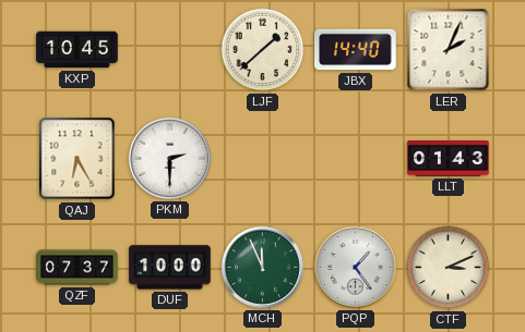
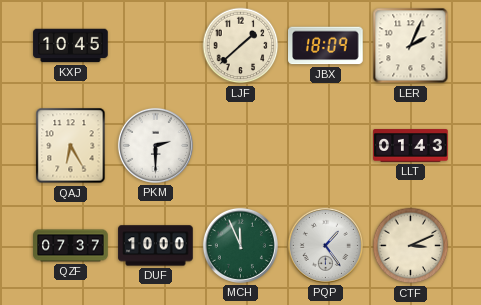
JBX: 14:40 -> 18:09 (326, 46)
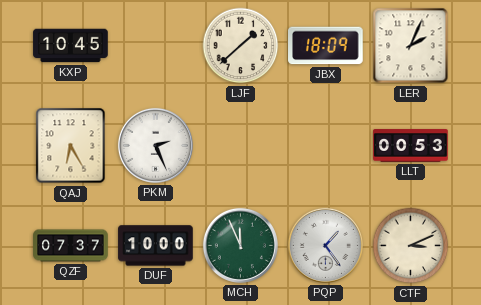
PKM: 2:30 -> 2:26 (155, 145)
LLT: 01:43 -> 00:53 (411, 146)
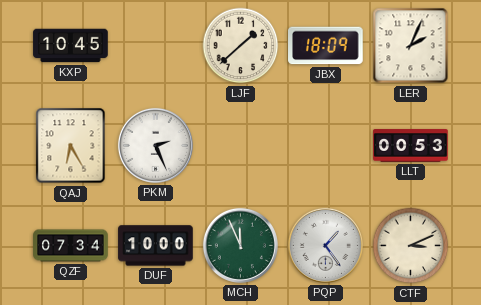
QZF: 07:37 -> 07:34 (71, 246)
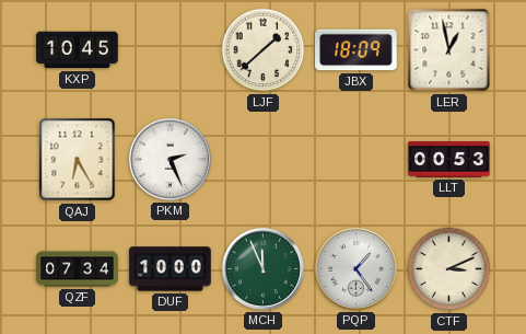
LER: 2:04 -> 12:58 (449, 50)
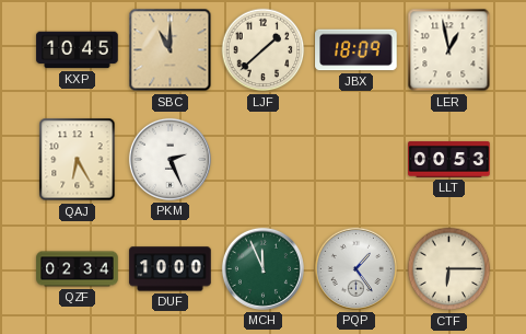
SBC: none -> 11:00 (171, 50)
QZF: 07:34 -> 02:34 (78, 269)
CTF: 3:11 -> 6:15 (449, 269)
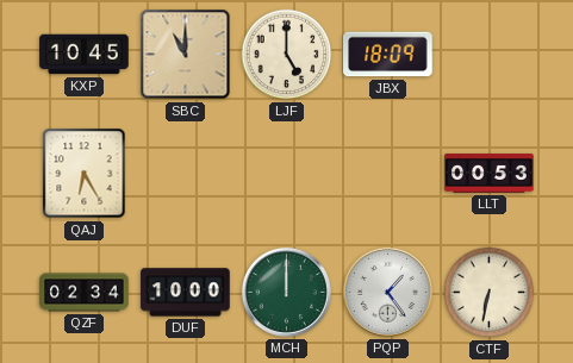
LJF: 1:38 -> 5:00 (287, 55)
LER: 12:58 -> none (449, 50)
PKM: 2:26 -> none (170, 159)
MCH: 11:56 -> 12:00 (286, 292)
CTF: 6:15 -> 6:32 (490, 293)
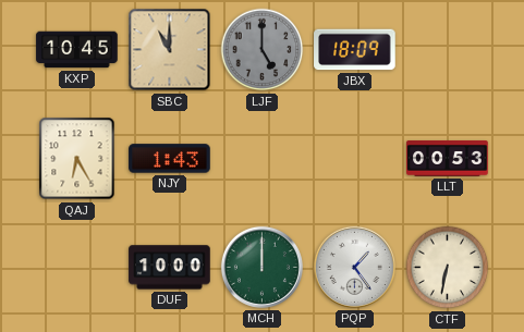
LJF dial: cream -> grey (263, 50)
NJY: none -> 1:43 (170, 159)
QZF: 02:34 -> none (85, 293)
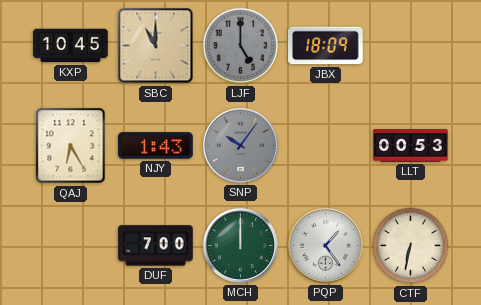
SNP: none -> 10:06 (240, 145)
DUF: 10:00 -> 7:00 (156, 246)
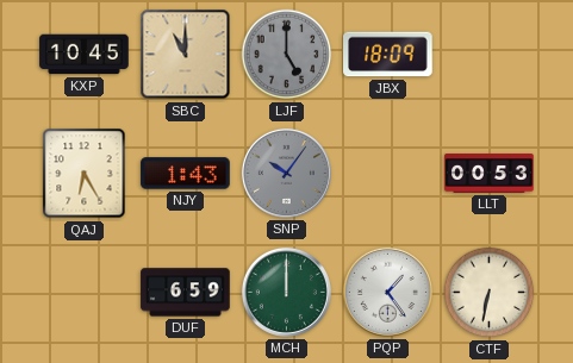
DUF: 7:00 -> 6:59 (186, 293)
